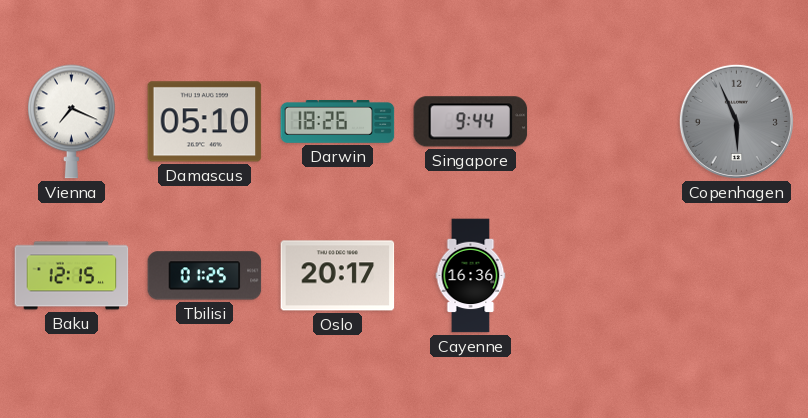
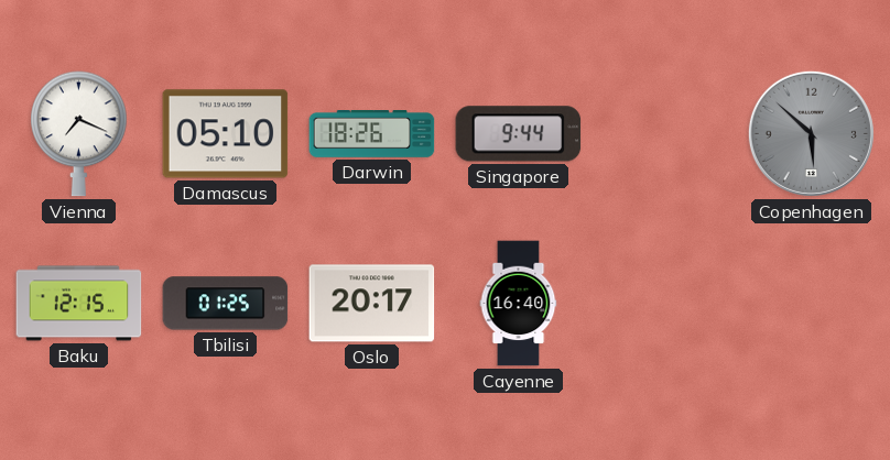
Copenhagen: 5:56 -> 5:52 (811, 133)
Cayenne: 16:36 -> 16:40 (519, 304)
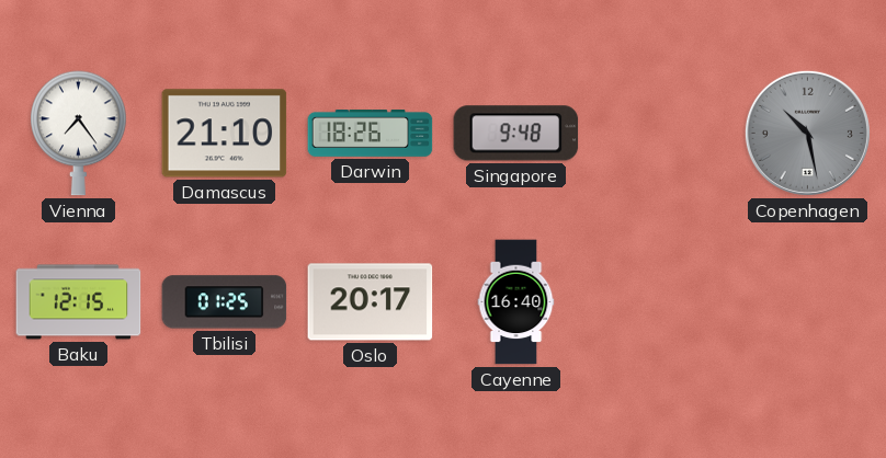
Vienna: 7:19 -> 7:24 (79, 134)
Damascus: 05:10 -> 21:10 (225, 134)
Singapore: 9:44 -> 9:48 (516, 134)
Copenhagen: 5:52 -> 10:28 (807, 133)
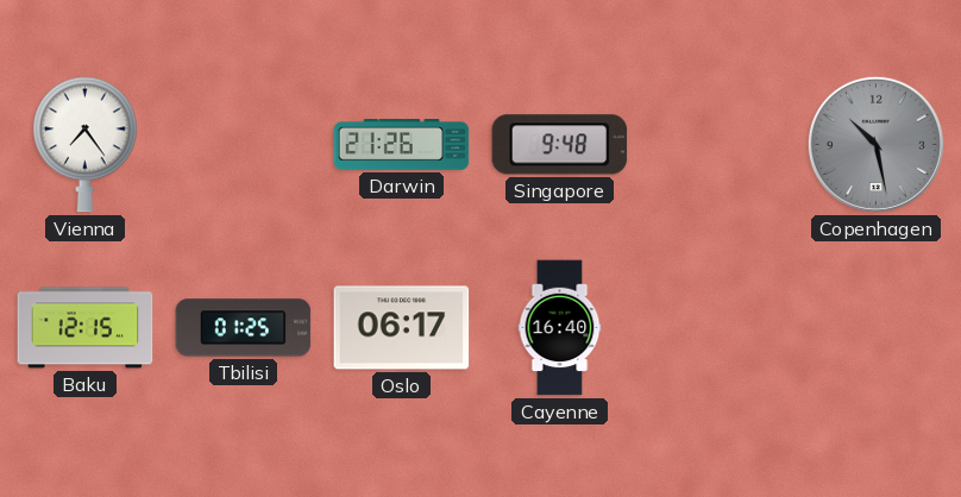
Damascus: 21:10 -> none (225, 134)
Darwin: 18:26 -> 21:26 (402, 145)
Oslo: 20:17 -> 06:17 (402, 328)
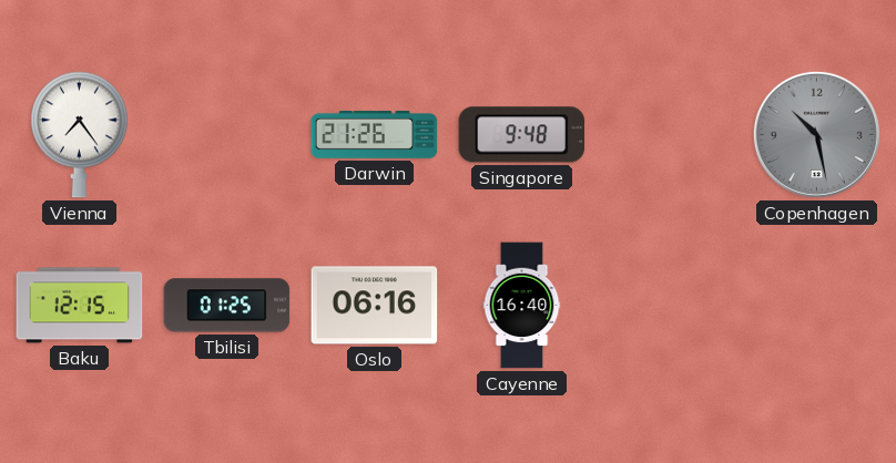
Oslo: 06:17 -> 06:16 (375, 306)
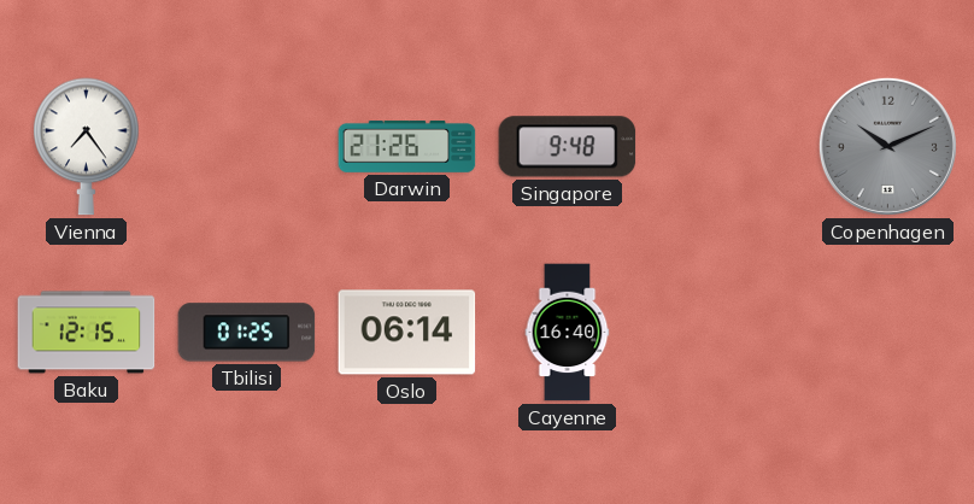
Copenhagen: 10:28 -> 10:11 (887, 146)
Oslo: 06:16 -> 06:14 (407, 333)
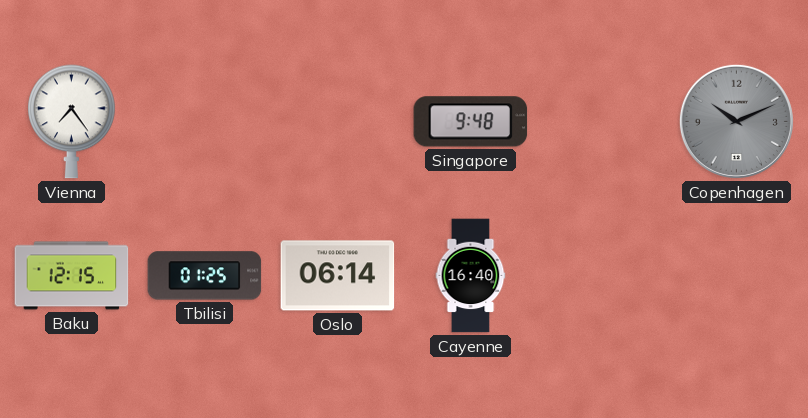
Darwin: 21:26 -> none (407, 147)
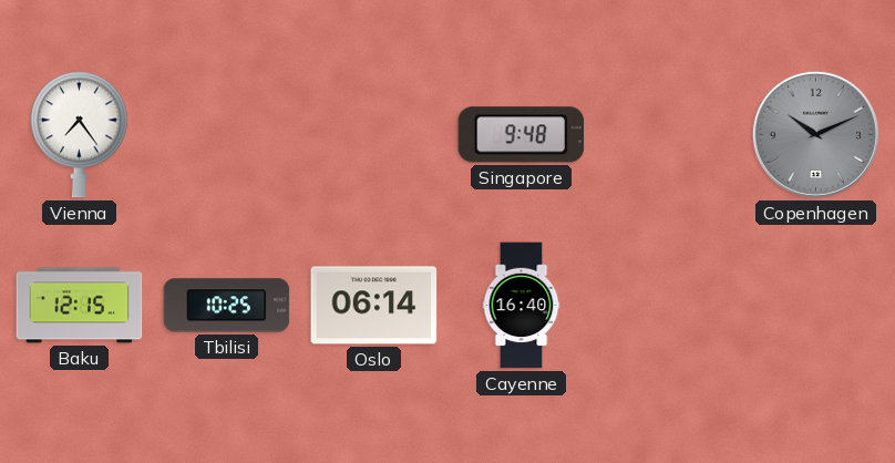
Tbilisi: 01:25 -> 10:25 (227, 306)
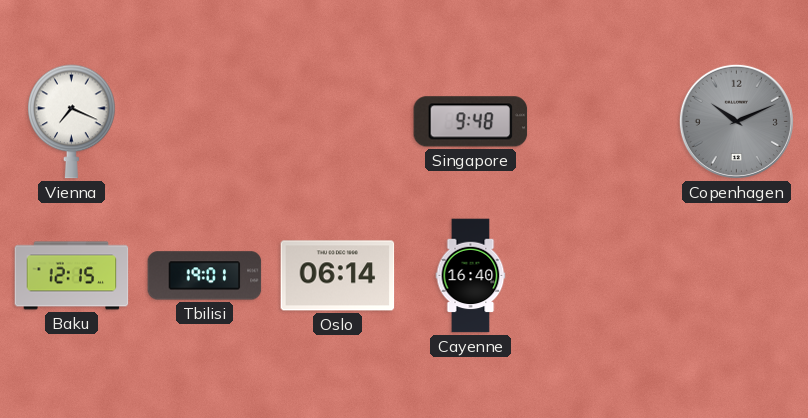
Vienna: 7:24 -> 7:19 (72, 122)
Tbilisi: 10:25 -> 19:01 (205, 276)
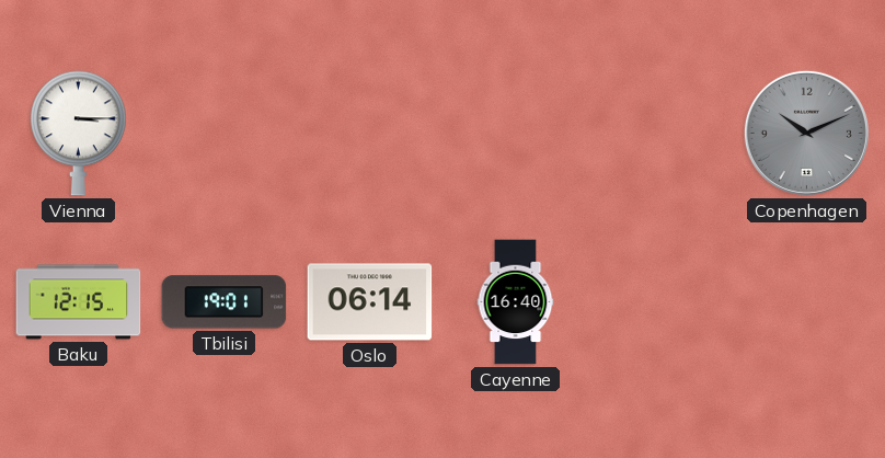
Vienna: 7:19 -> 3:15 (79, 134)
Singapore: 9:48 -> none (471, 122)
